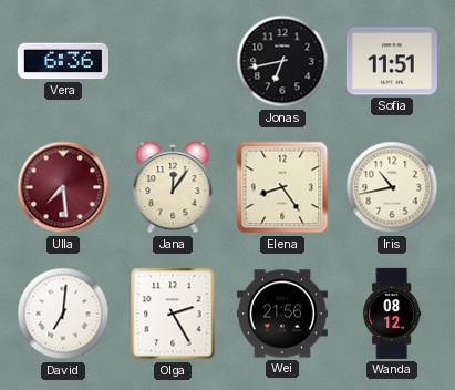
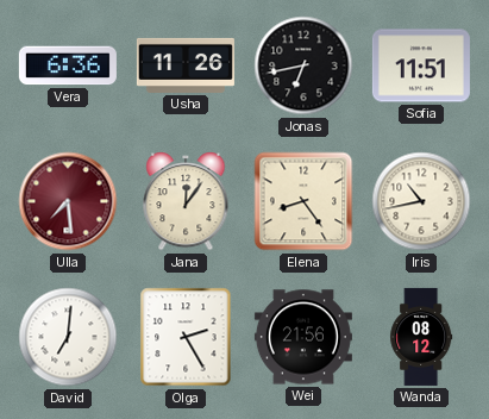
Usha: none -> 11:26 (186, 65)
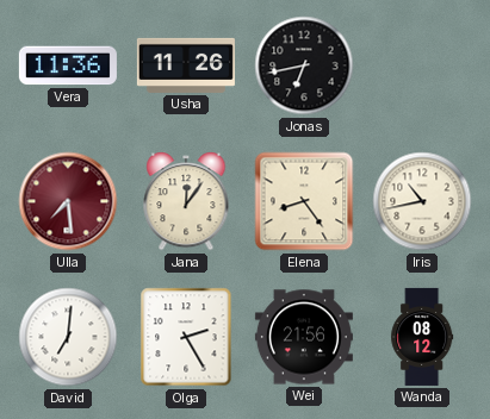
Vera: 6:36 -> 11:36 (68, 65)
Sofia: 11:51 -> none (421, 65)
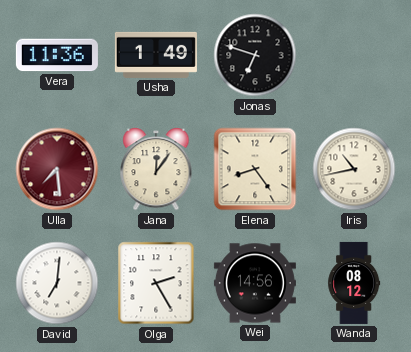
Usha: 11:26 -> 1:49 (156, 55)
Jonas: 6:43 -> 6:48 (255, 55)
Wei: 21:56 -> 14:56 (255, 283)
